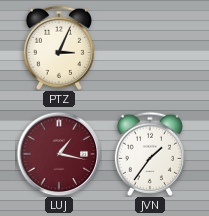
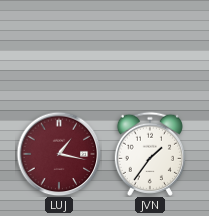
PTZ: 3:04 -> none (59, 48)
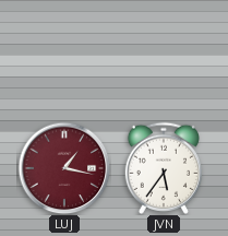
JVN: 1:36 -> 5:36 (164, 168)
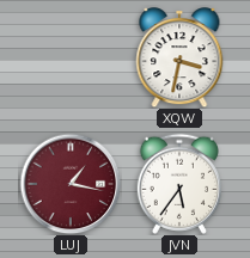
XQW: none -> 3:32 (179, 57)
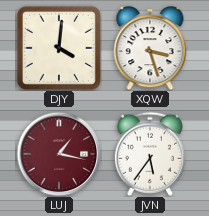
DJY: none -> 4:01 (59, 48)
XQW: 3:32 -> 3:27 (150, 48)
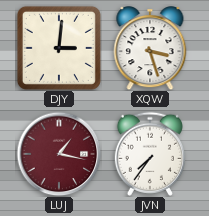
DJY: 4:01 -> 3:01 (59, 48)
JVN: 5:36 -> 7:36 (150, 154)
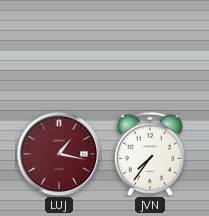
DJY: 3:01 -> none (59, 48)
XQW: 3:27 -> none (150, 48)
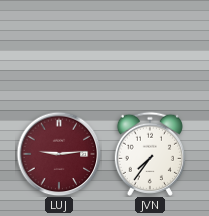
LUJ: 1:17 -> 9:14 (59, 154)
